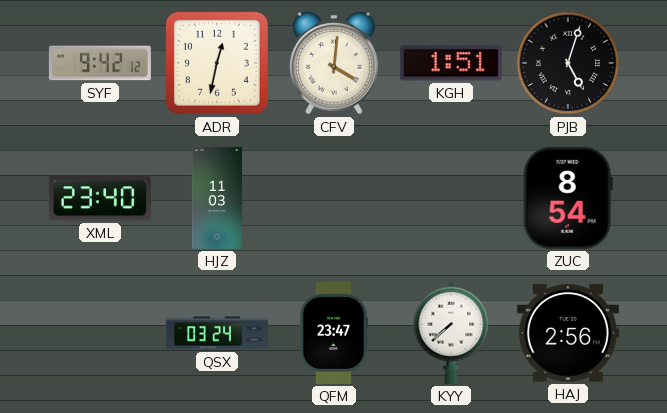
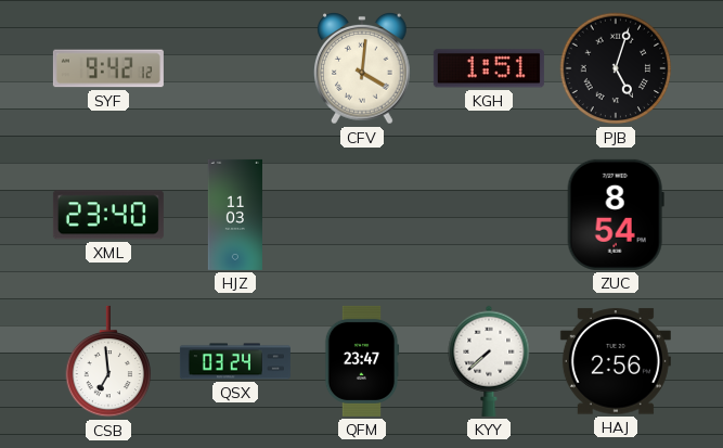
ADR: 12:32 -> none (217, 63)
CSB: none -> 6:59 (108, 361)
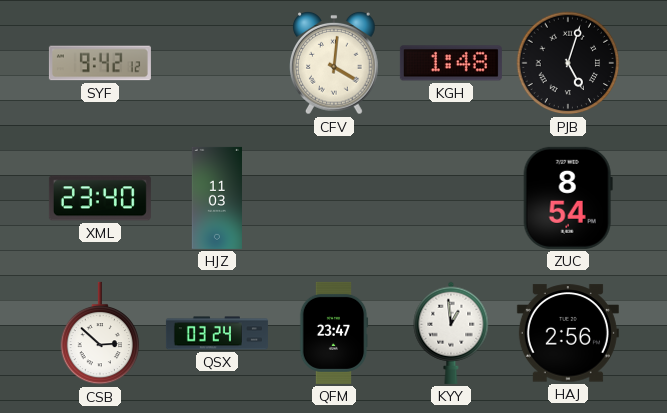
KGH: 1:51 -> 1:48 (451, 63)
CSB: 6:59 -> 2:52 (100, 333)
KYY: 7:38 -> 12:59 (451, 333)
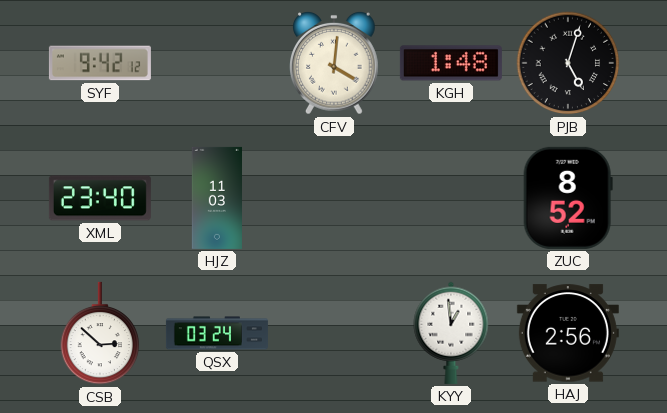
ZUC: 8:54 -> 8:52 (568, 198)
QFM: 23:47 -> none (334, 333)
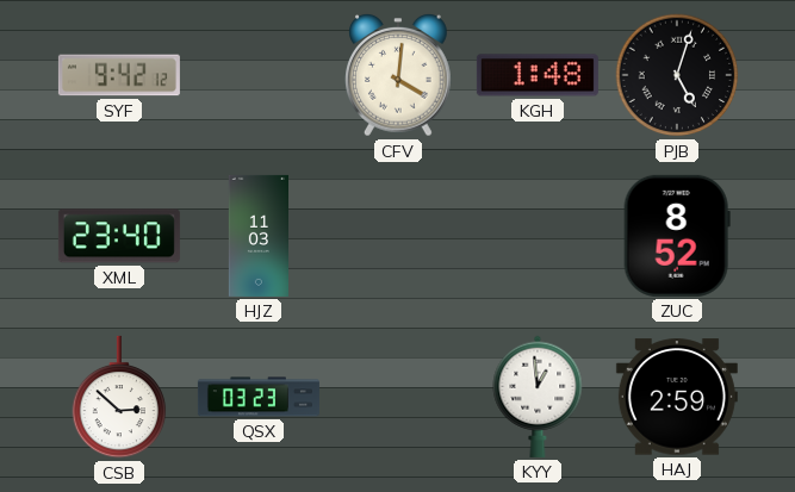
QSX: 03:24 -> 03:23 (259, 397)
HAJ: 2:56 -> 2:59 (677, 397)
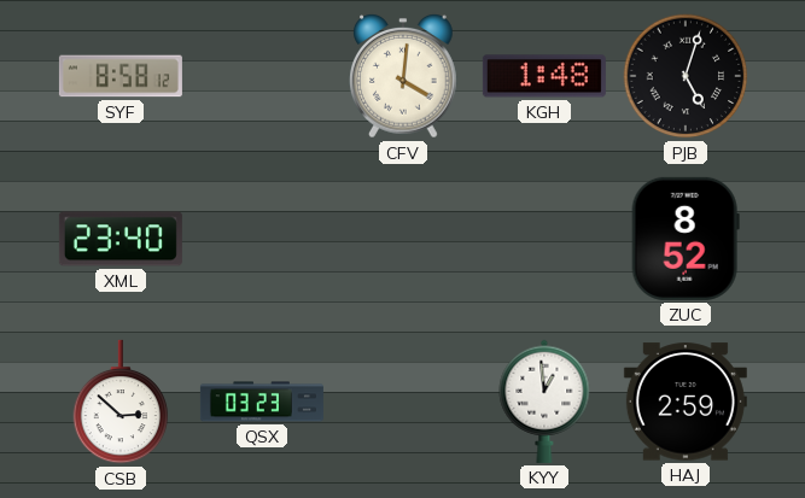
SYF: 9:42 -> 8:58 (121, 76)
HJZ: 11:03 -> none (257, 236)
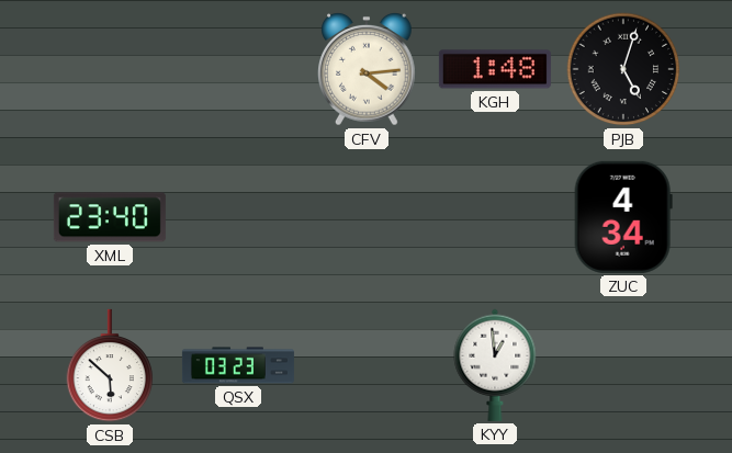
SYF: 8:58 -> none (121, 76)
CFV: 4:01 -> 4:14 (368, 69)
ZUC: 8:52 -> 4:34 (623, 217)
CSB: 2:52 -> 5:52 (110, 365)
HAJ: 2:59 -> none (686, 402)
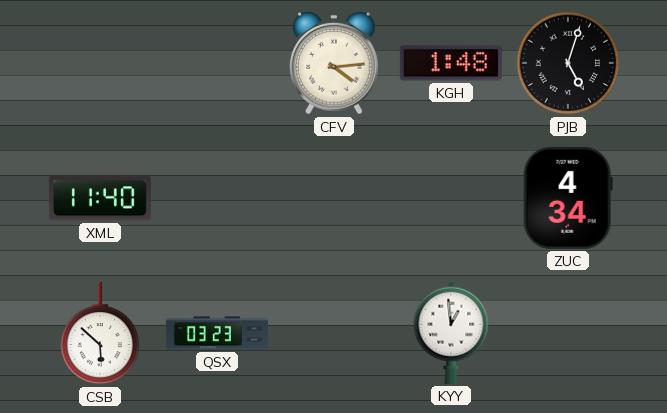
XML: 23:40 -> 11:40 (100, 198)
